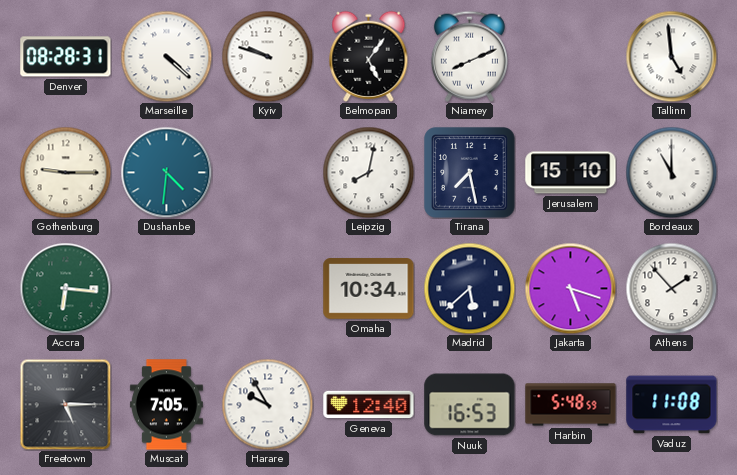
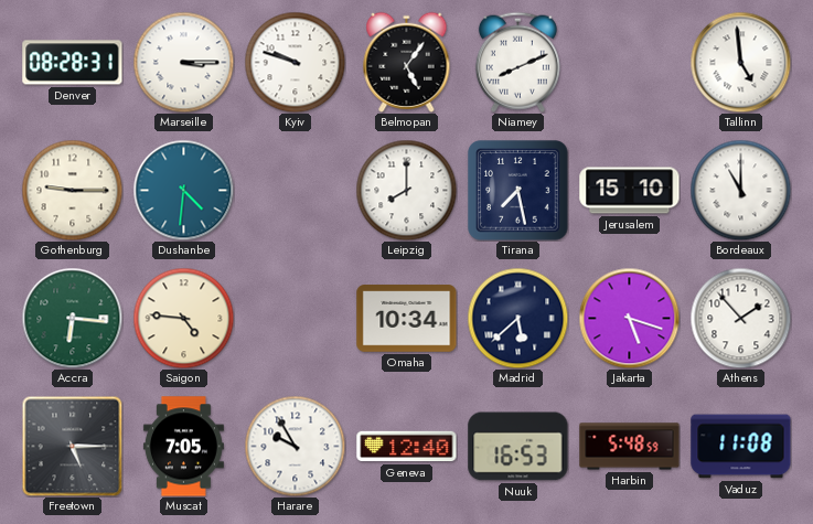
Marseille: 4:22 -> 3:15 (183, 62)
Leipzig: 8:02 -> 8:00 (406, 190)
Saigon: none -> 4:46 (183, 318)
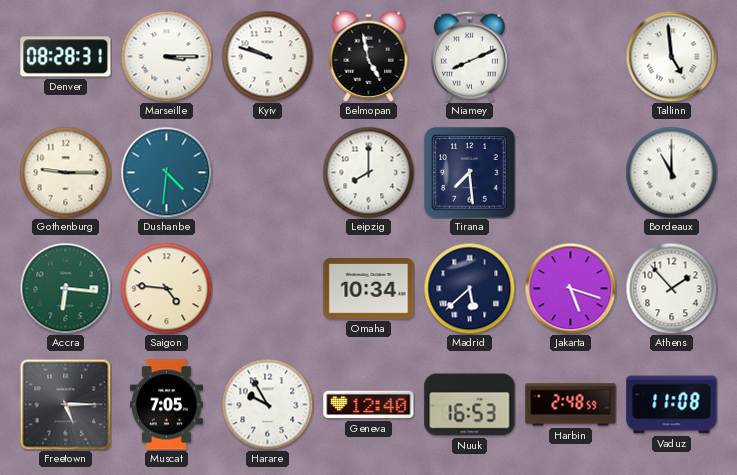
Belmopan: 5:06 -> 4:58 (369, 56)
Tirana: 7:28 -> 7:29 (470, 173)
Jerusalem: 15:10 -> none (630, 191)
Harbin: 5:48 -> 2:48 (571, 405)
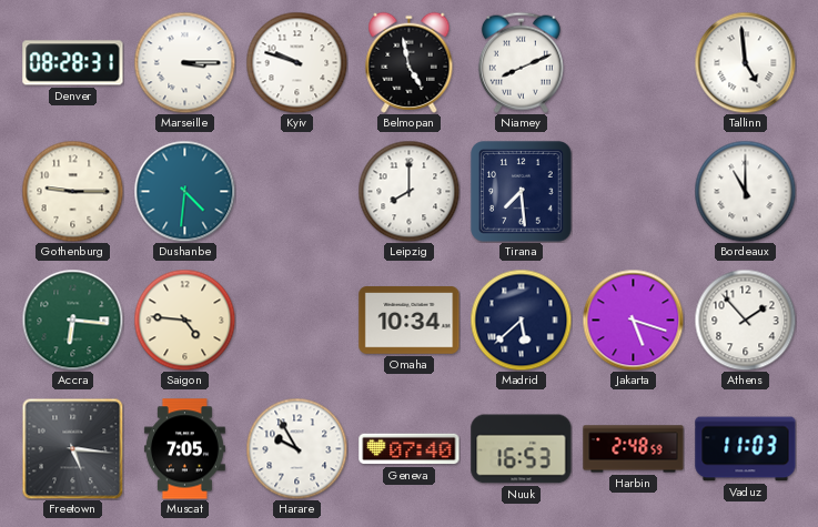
Freetown: 5:15 -> 5:16 (72, 448)
Geneva: 12:40 -> 07:40 (410, 449)
Vaduz: 11:08 -> 11:03 (746, 449)
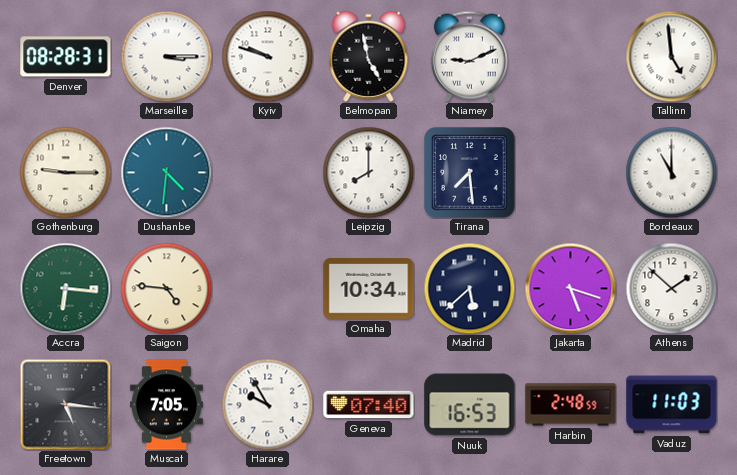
Niamey: 8:11 -> 9:11 (469, 56)
Athens: 1:53 -> 1:52 (671, 288)
